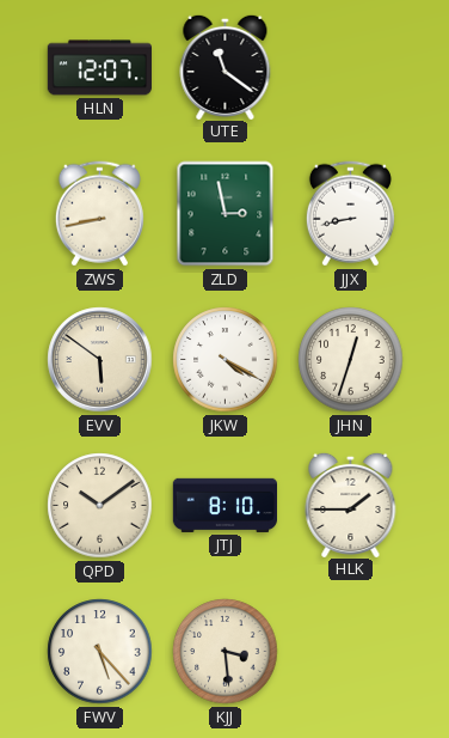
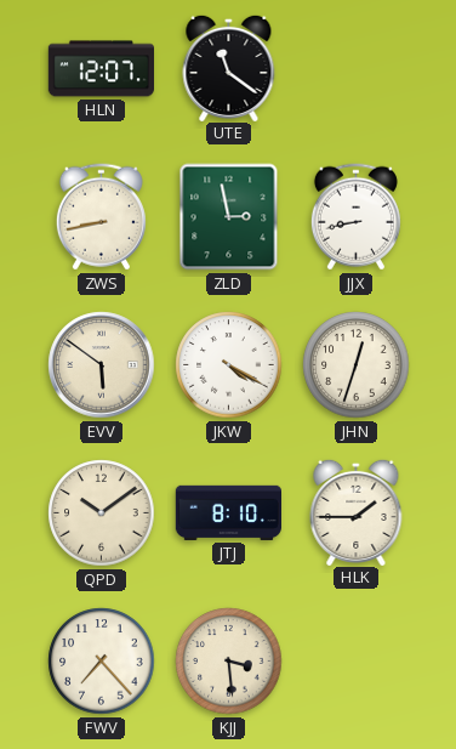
FWV: 5:23 -> 7:23 (102, 662)
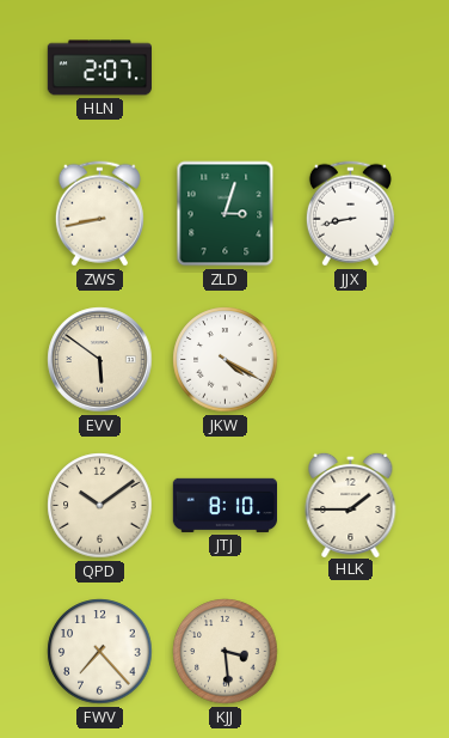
HLN: 12:07 -> 2:07 (99, 68)
UTE: 11:21 -> none (229, 67)
ZLD: 2:58 -> 3:03 (226, 214)
JHN: 12:33 -> none (357, 365)
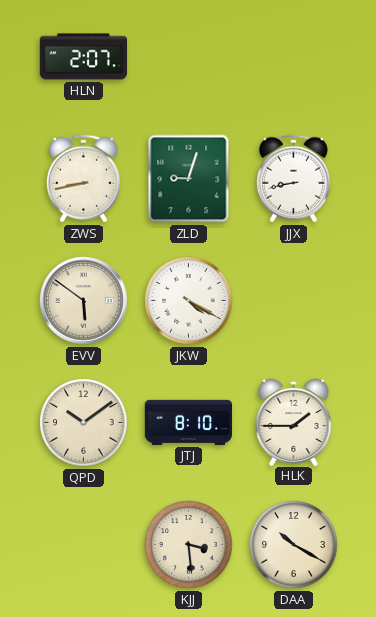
ZLD: 3:03 -> 9:03 (189, 179)
FWV: 7:23 -> none (100, 652)
DAA: none -> 10:20 (294, 545)
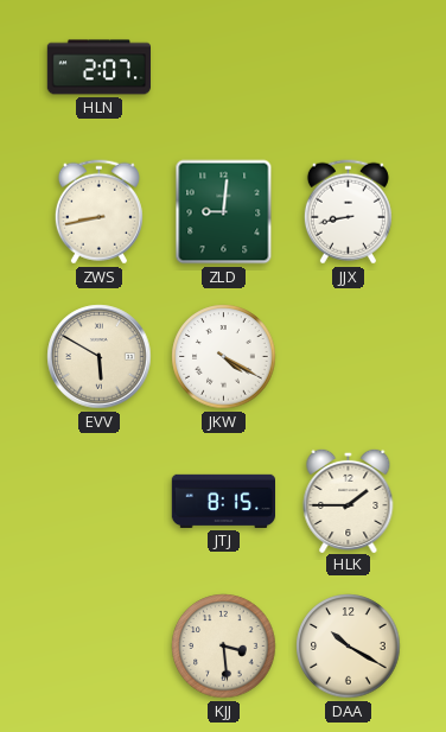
ZLD: 9:03 -> 9:01 (224, 212)
EVV: 5:51 -> 5:50 (100, 357)
QPD: 10:09 -> none (84, 423)
JTJ: 8:10 -> 8:15 (223, 501)
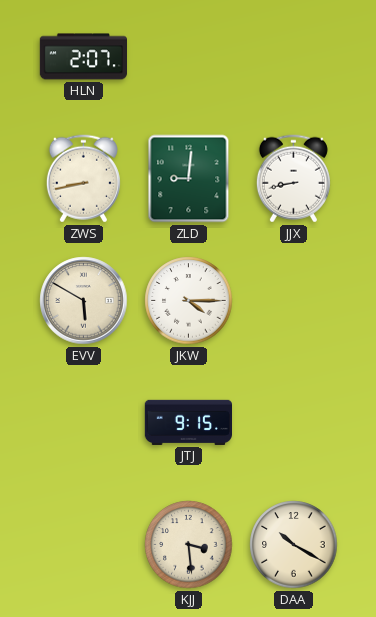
JKW: 4:20 -> 4:15 (189, 301)
JTJ: 8:15 -> 9:15 (188, 422)
HLK: 1:45 -> none (349, 499)
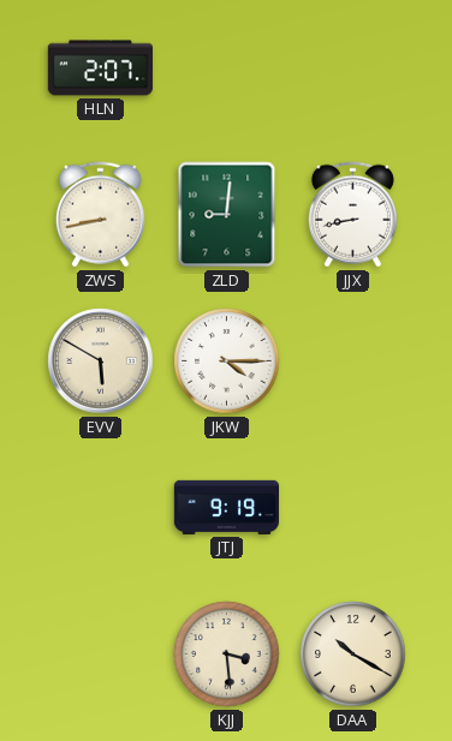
JTJ: 9:15 -> 9:19 (226, 507)
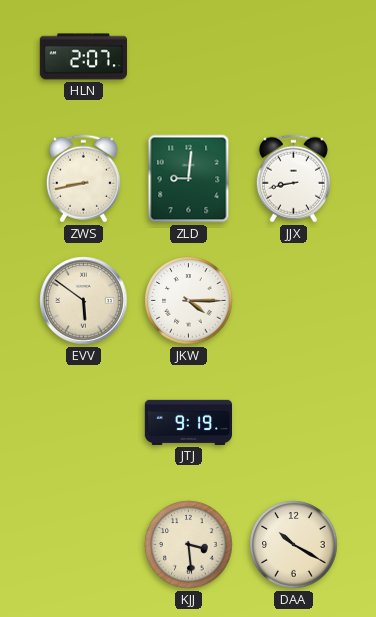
EVV: 5:50 -> 5:51 (84, 301)
